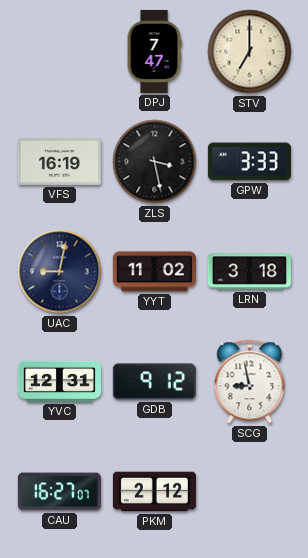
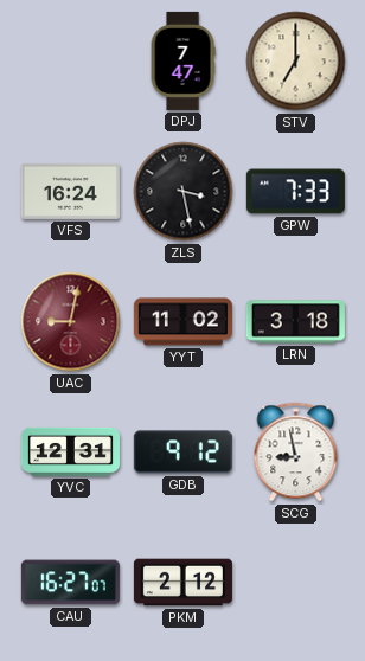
VFS: 16:19 -> 16:24 (70, 191)
GPW: 3:33 -> 7:33 (295, 192)
UAC dial: navy -> burgundy (71, 322)
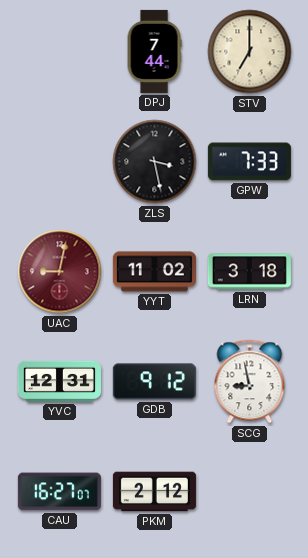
DPJ: 7:47 -> 7:44 (154, 51)
VFS: 16:24 -> none (70, 191)
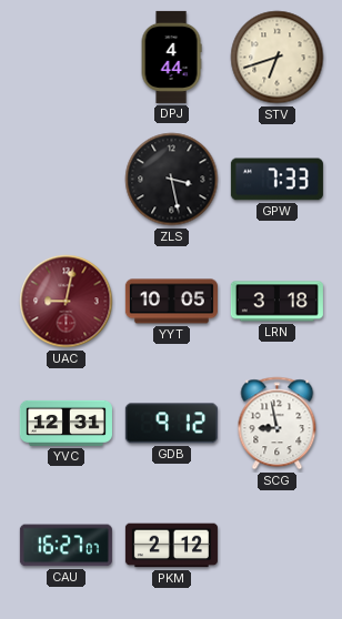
DPJ: 7:44 -> 4:44 (171, 57)
STV: 7:00 -> 6:42 (278, 58)
YYT: 11:02 -> 10:05 (171, 302)
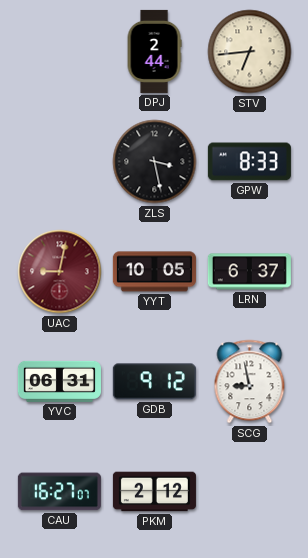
DPJ: 4:44 -> 2:44 (154, 51)
STV: 6:42 -> 6:44 (250, 52)
GPW: 7:33 -> 8:33 (249, 162)
LRN: 3:18 -> 6:37 (249, 272)
YVC: 12:31 -> 06:31 (59, 381)
